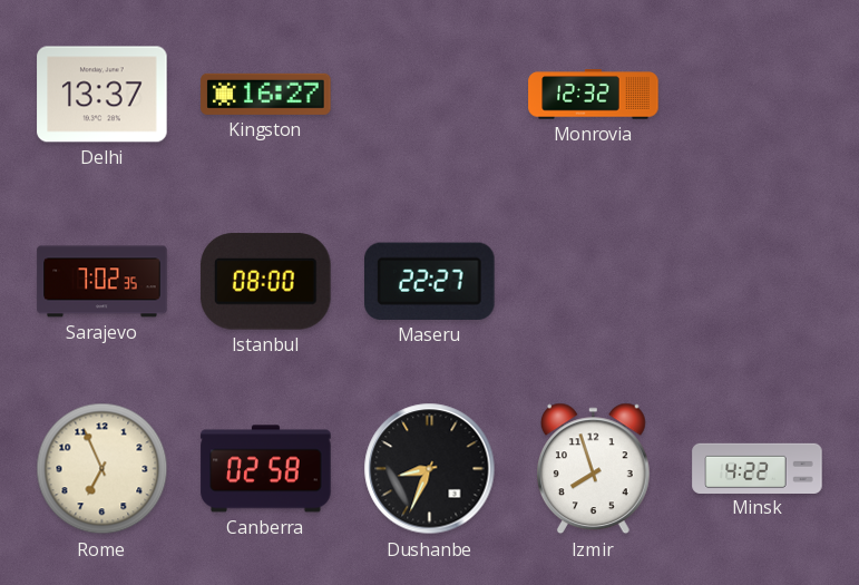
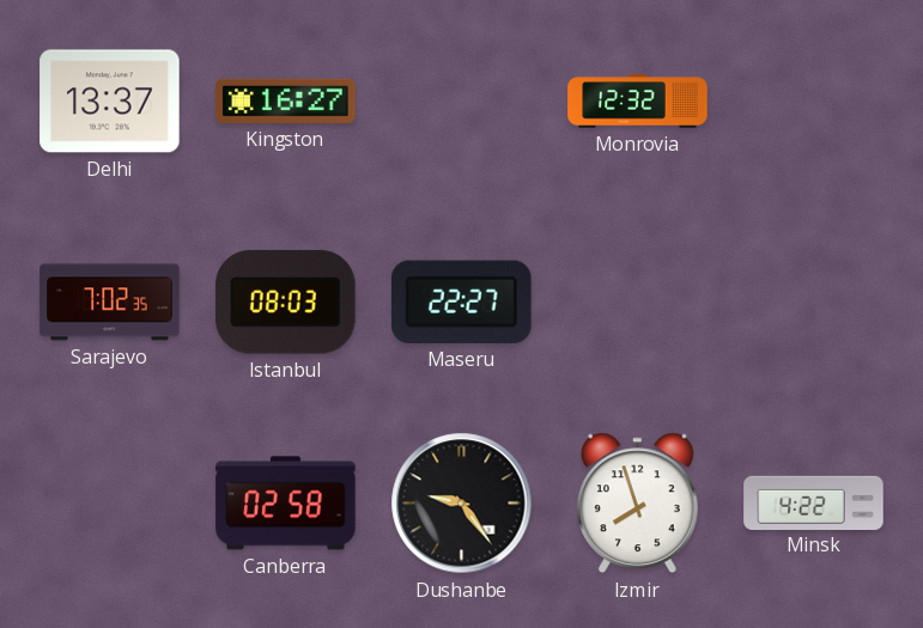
Istanbul: 08:00 -> 08:03 (286, 303)
Rome: 6:56 -> none (103, 469)
Dushanbe: 8:34 -> 9:24 (462, 504)
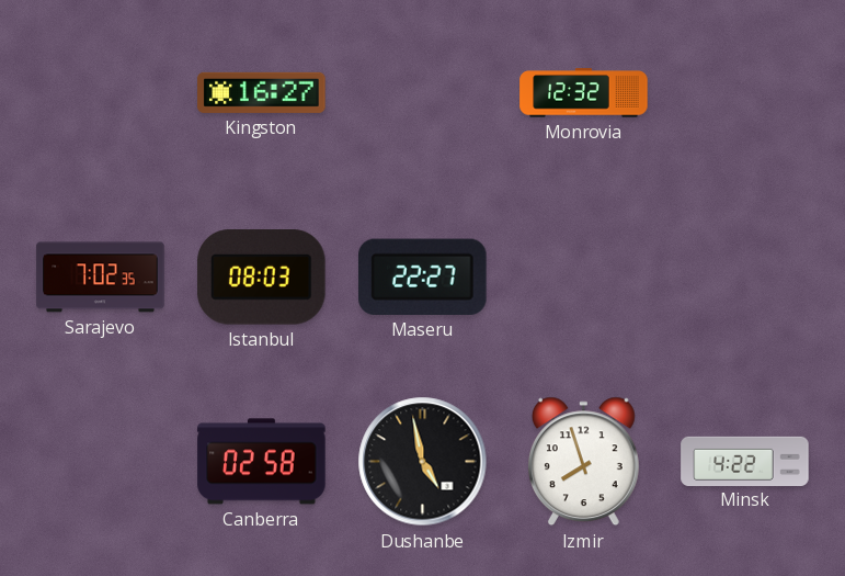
Delhi: 13:37 -> none (110, 102)
Dushanbe: 9:24 -> 4:58 (423, 462)
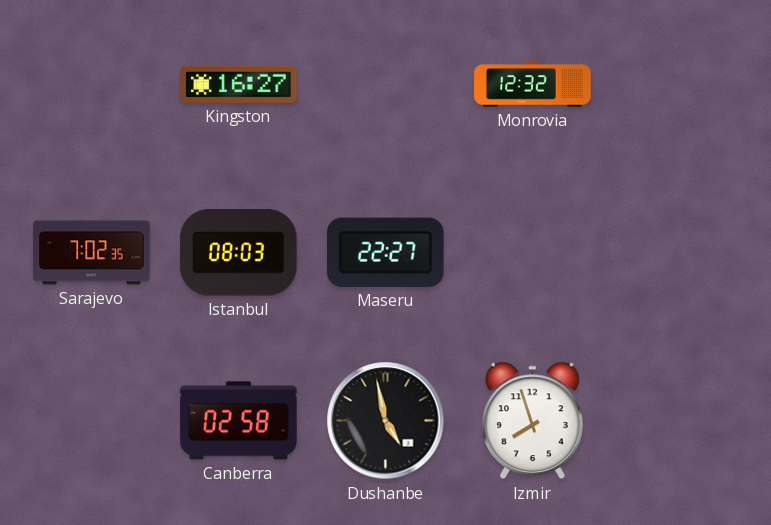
Minsk: 4:22 -> none (745, 461)
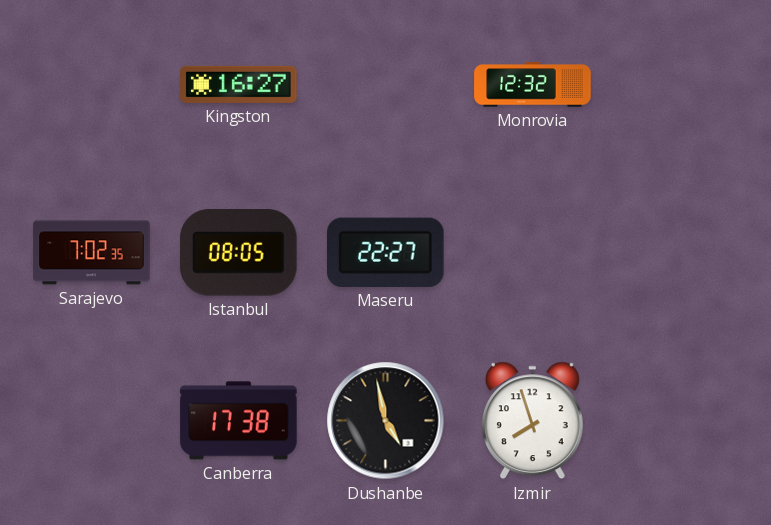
Istanbul: 08:03 -> 08:05 (239, 253)
Canberra: 02:58 -> 17:38 (239, 421)
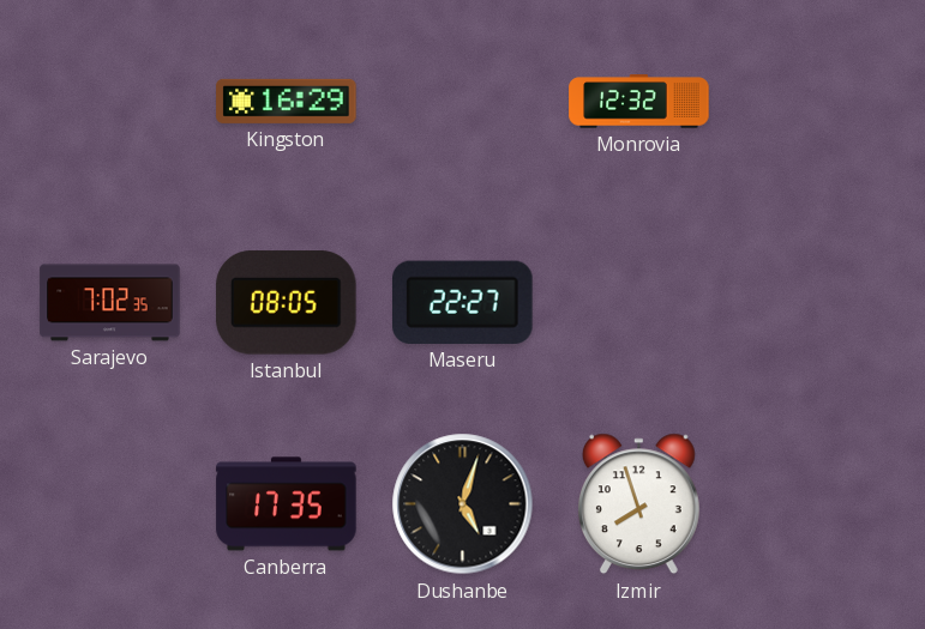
Kingston: 16:27 -> 16:29 (287, 101)
Canberra: 17:38 -> 17:35 (287, 504)
Dushanbe: 4:58 -> 5:03 (463, 504)
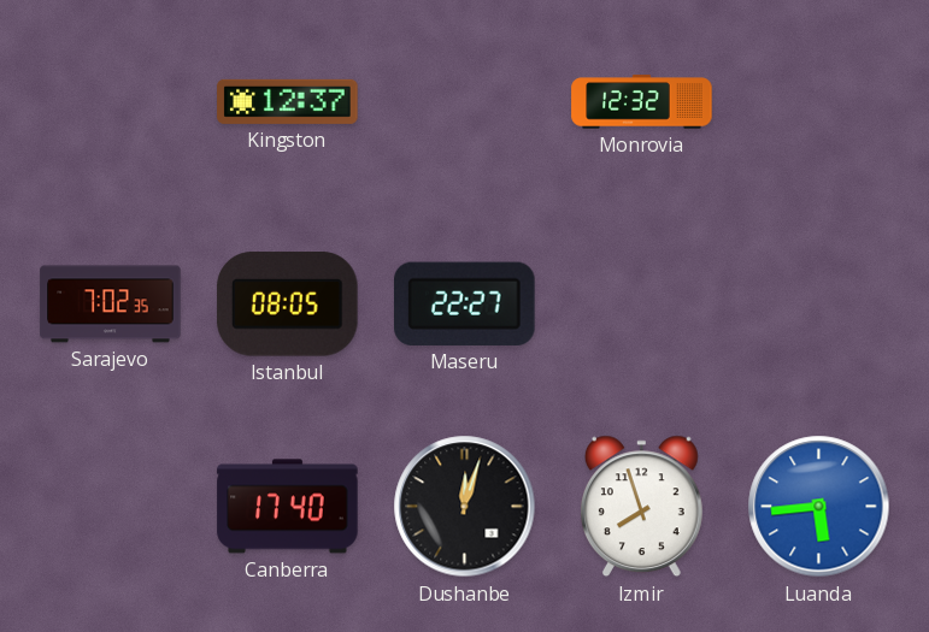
Kingston: 16:29 -> 12:37 (288, 101)
Canberra: 17:35 -> 17:40 (288, 507)
Dushanbe: 5:03 -> 12:03 (465, 507)
Luanda: none -> 5:44 (819, 507)
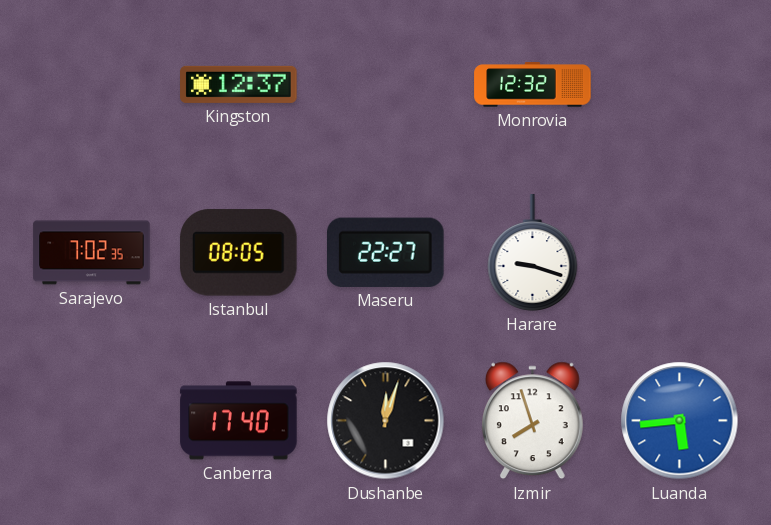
Harare: none -> 9:18 (533, 253)
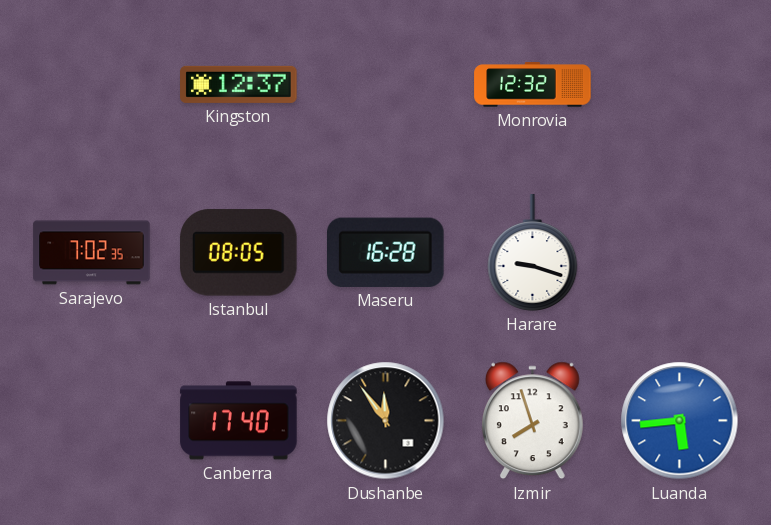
Maseru: 22:27 -> 16:28 (386, 252)
Dushanbe: 12:03 -> 11:54 (386, 421)
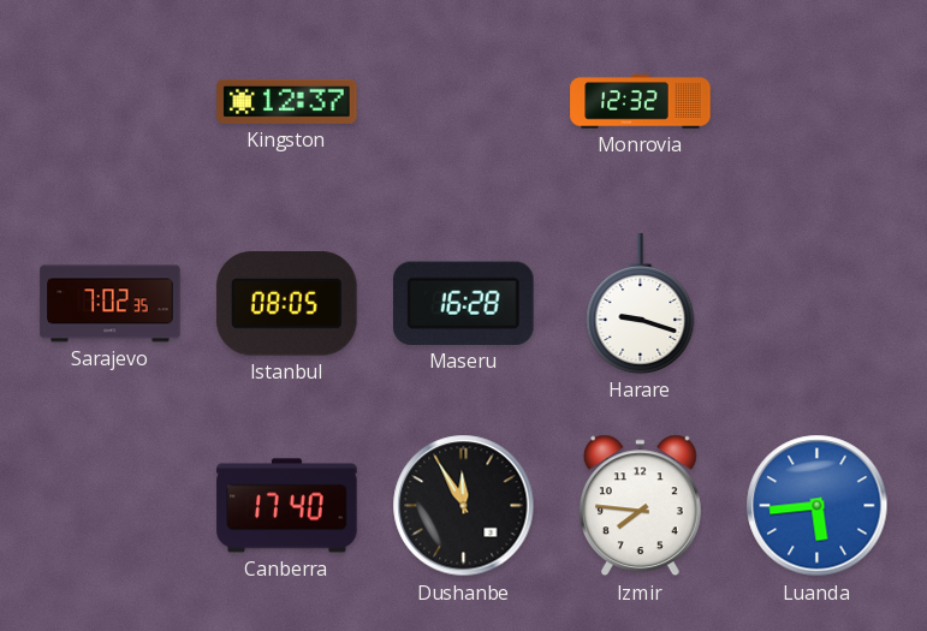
Dushanbe: 11:54 -> 11:55 (464, 506)
Izmir: 7:57 -> 7:46 (640, 506)
